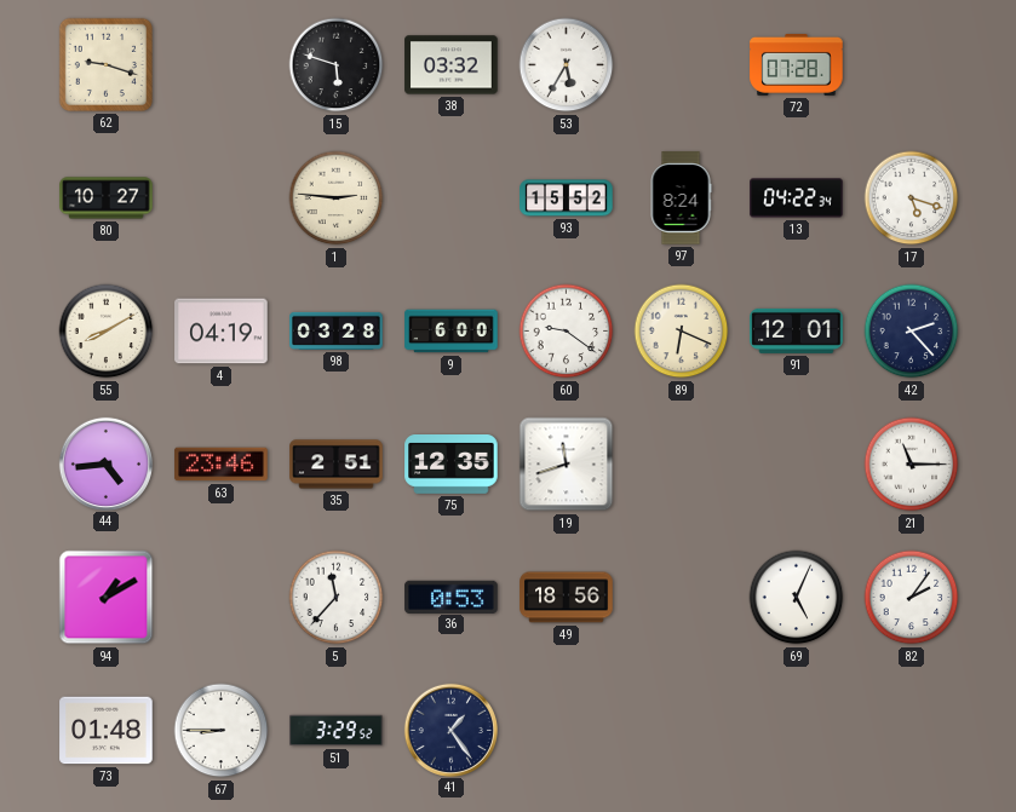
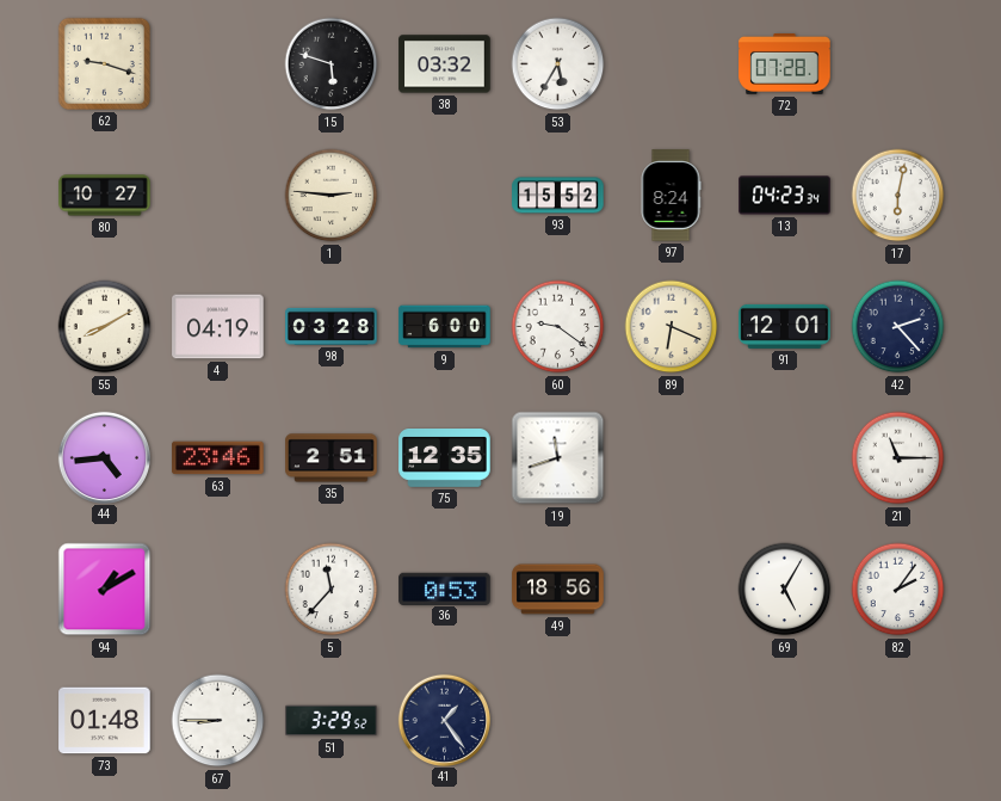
13: 04:22 -> 04:23 (785, 196)
17: 5:18 -> 6:02 (898, 196)
69: 5:04 -> 5:05 (785, 590)
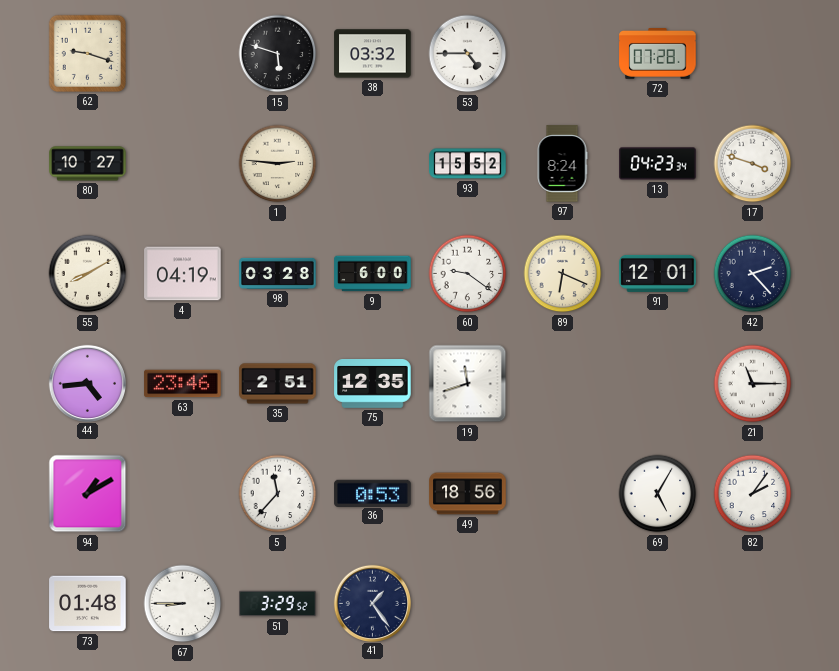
53: 5:35 -> 4:45 (468, 54)
17: 6:02 -> 3:48 (753, 164)
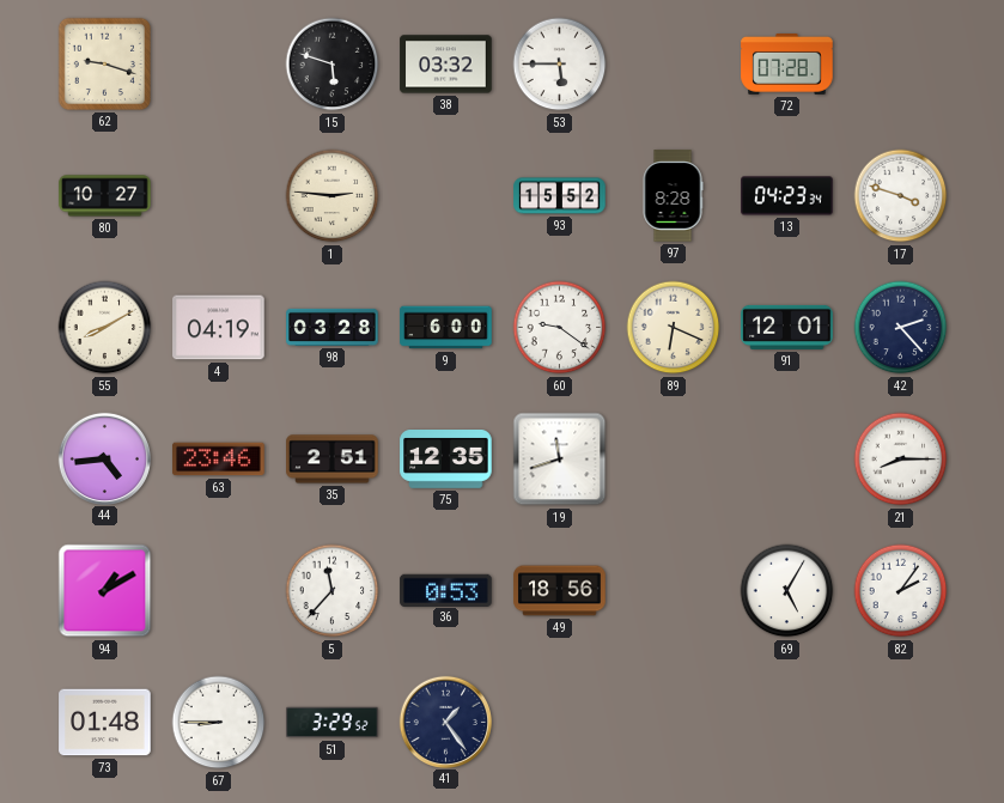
53: 4:45 -> 5:45 (560, 65)
97: 8:24 -> 8:28 (673, 196)
21: 11:15 -> 8:15 (901, 460)
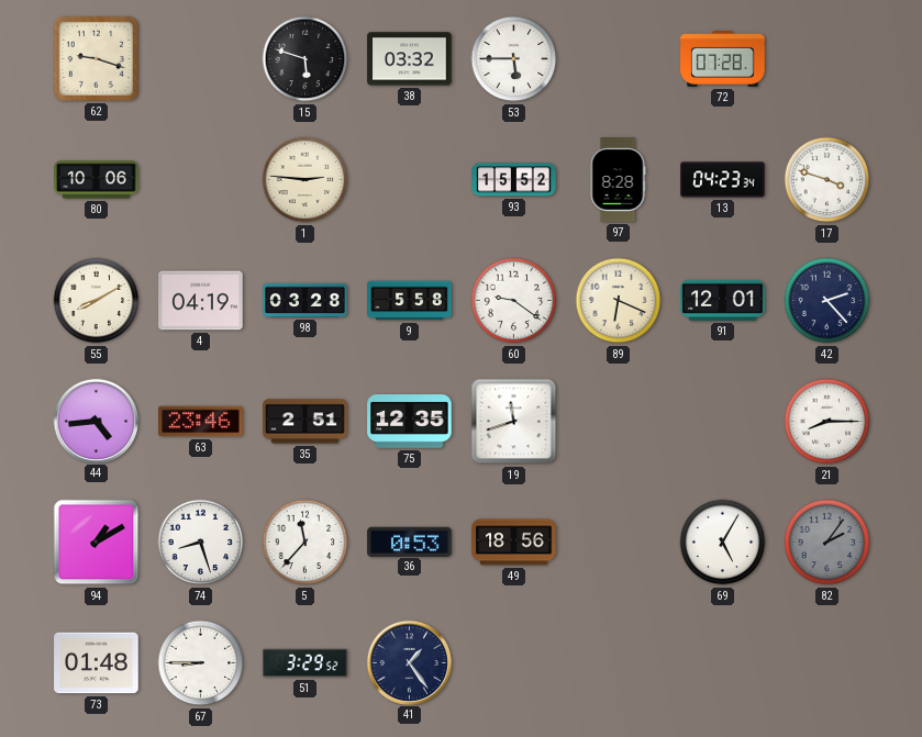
80: 10:27 -> 10:06 (97, 180)
9: 6:00 -> 5:58 (410, 301)
74: none -> 8:27 (201, 543)
82 dial: white -> grey (827, 543)
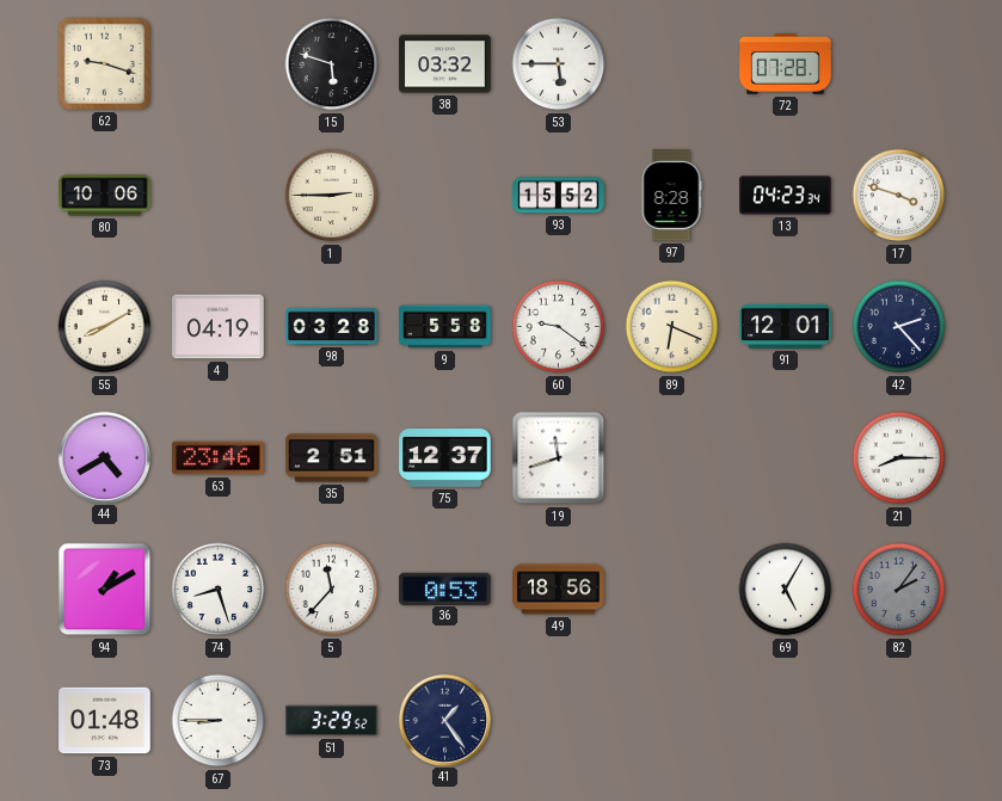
1: 2:46 -> 2:45 (332, 196)
44: 4:44 -> 4:40 (104, 457)
75: 12:35 -> 12:37 (445, 458)
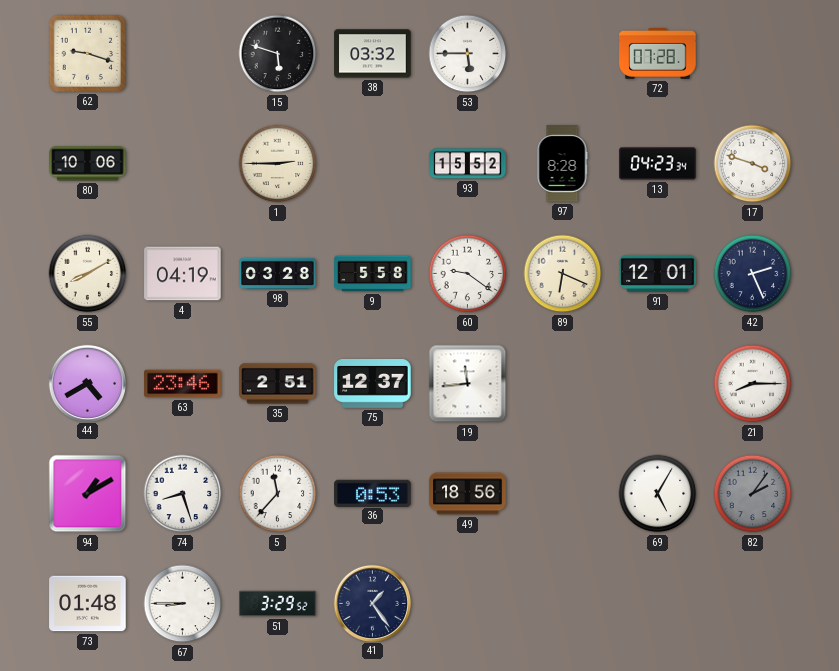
42: 2:23 -> 2:26 (753, 274)
19: 11:42 -> 11:44 (468, 384)
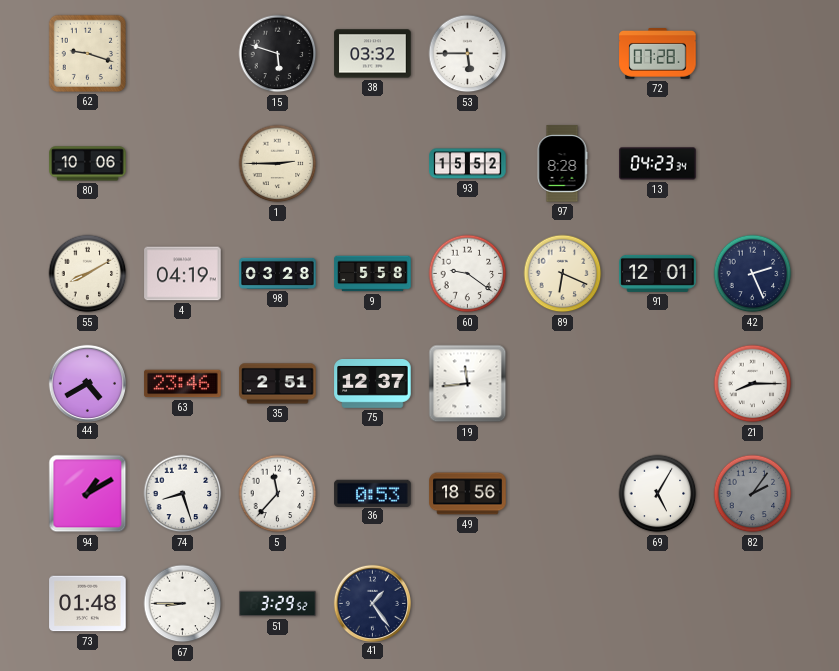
17: 3:48 -> none (753, 164)
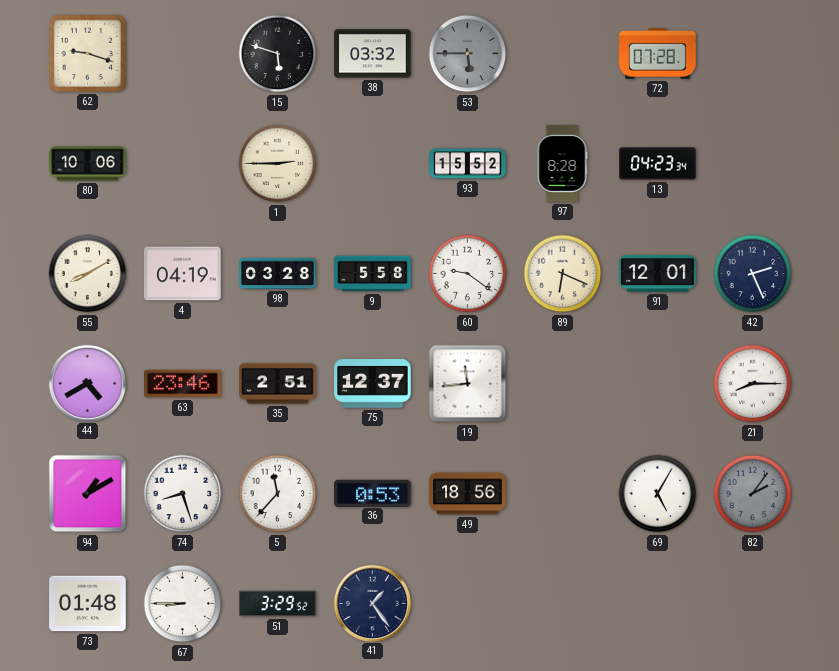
53 dial: white -> grey (468, 54)
